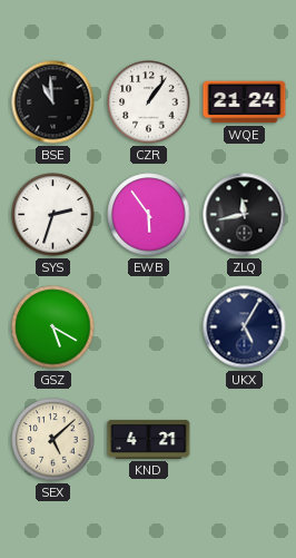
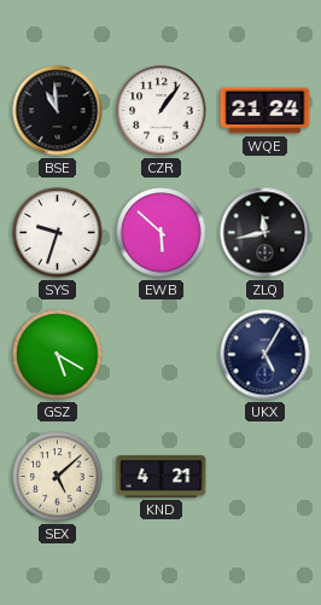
SYS: 2:33 -> 9:33 (58, 233)
EWB: 5:54 -> 5:52 (162, 233)
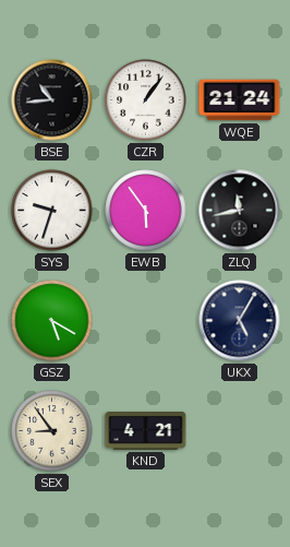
BSE: 10:59 -> 10:44 (52, 100)
EWB: 5:52 -> 5:54 (146, 211)
SEX: 5:08 -> 8:54 (52, 431)
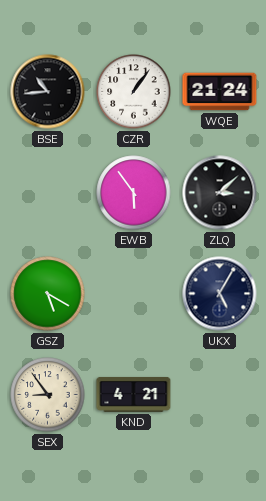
SYS: 9:33 -> none (52, 211)
ZLQ: 11:43 -> 3:08 (220, 193)
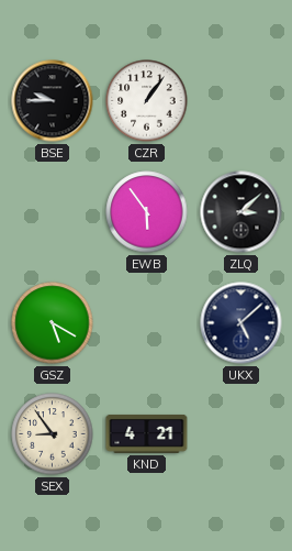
BSE: 10:44 -> 9:45 (53, 101)
WQE: 21:24 -> none (220, 92)
UKX: 5:05 -> 5:08 (242, 323)
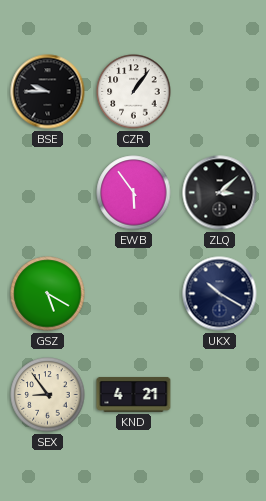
UKX: 5:08 -> 10:20 (220, 294)
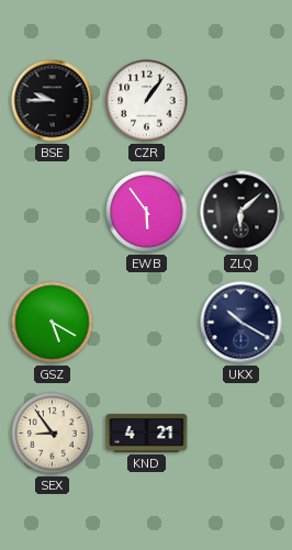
ZLQ: 3:08 -> 6:08 (242, 212)
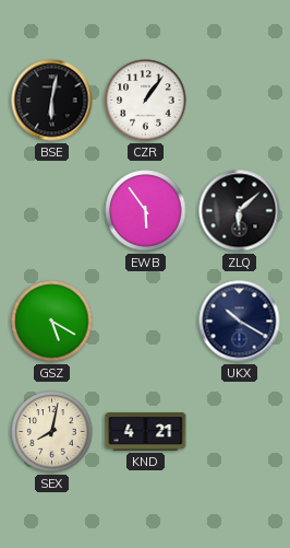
BSE: 9:45 -> 6:02 (52, 101)
SEX: 8:54 -> 8:02 (52, 432)
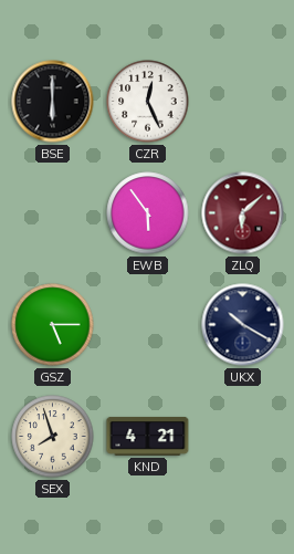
BSE: 6:02 -> 6:00 (53, 102)
CZR: 1:06 -> 12:26 (148, 102)
ZLQ dial: black -> burgundy (243, 213)
GSZ: 5:20 -> 5:15 (53, 325)
SEX: 8:02 -> 7:57 (53, 437)
